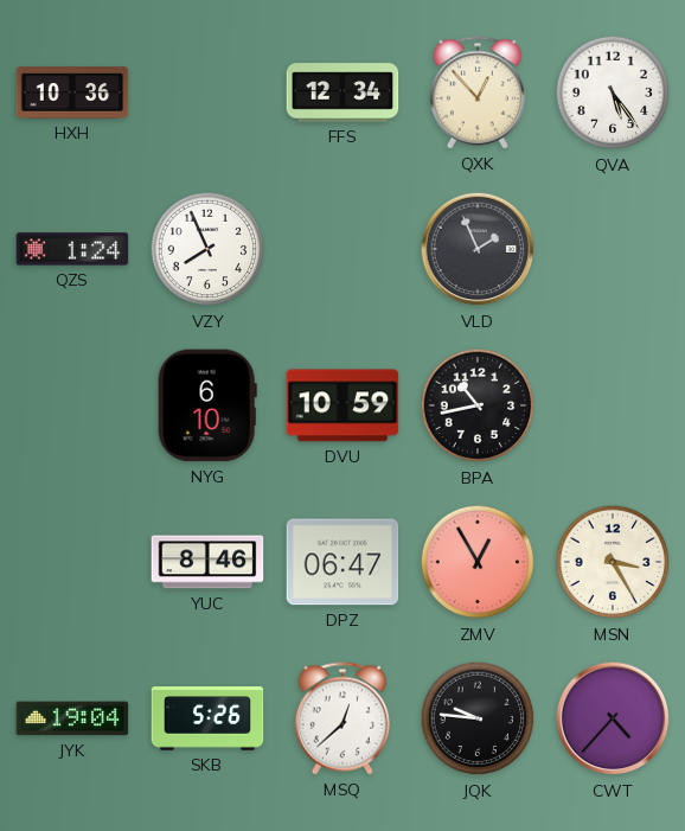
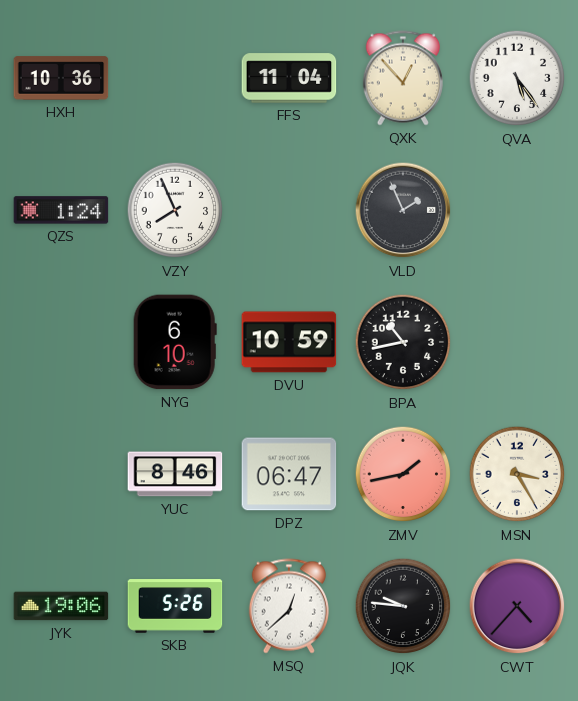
FFS: 12:34 -> 11:04 (289, 78)
ZMV: 12:55 -> 1:43 (403, 474)
JYK: 19:04 -> 19:06 (61, 606)
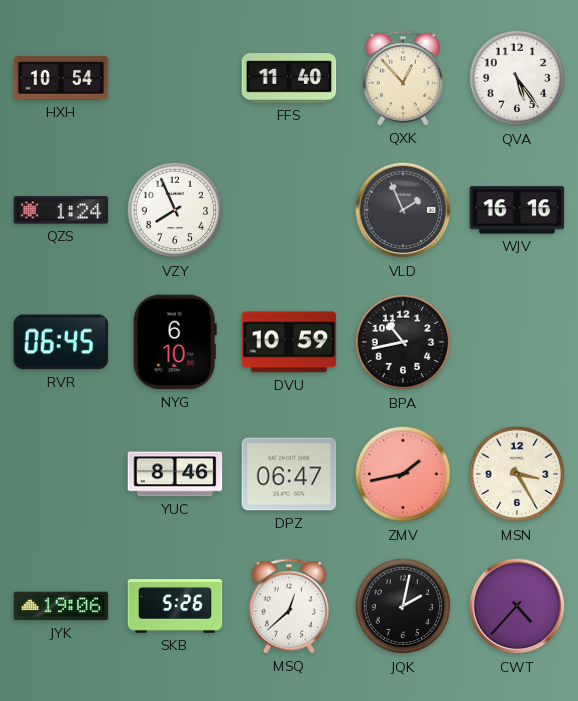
HXH: 10:36 -> 10:54 (61, 78)
FFS: 11:04 -> 11:40 (289, 78)
WJV: none -> 16:16 (517, 210)
RVR: none -> 06:45 (61, 342)
JQK: 9:46 -> 2:02 (403, 606)
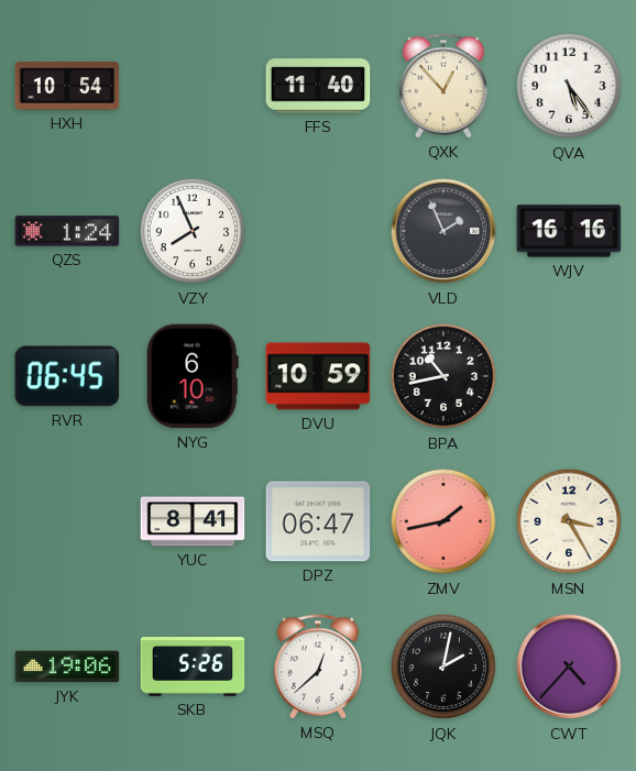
YUC: 8:46 -> 8:41 (193, 521)
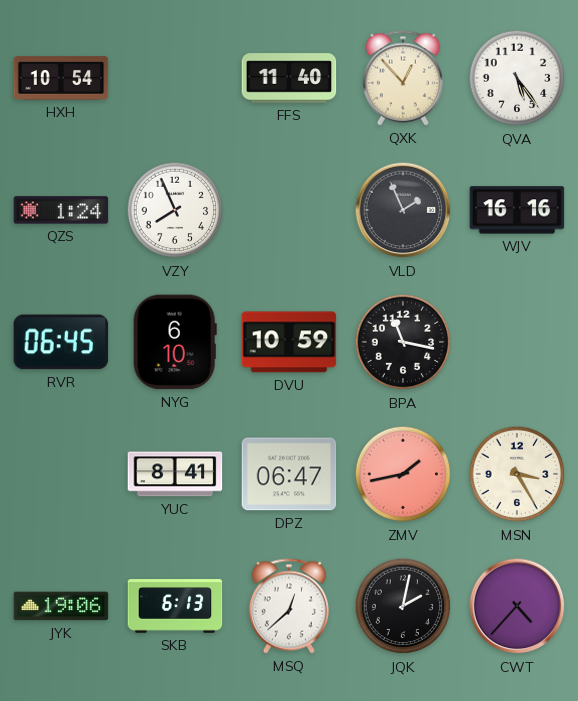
BPA: 10:43 -> 11:17 (403, 342)
SKB: 5:26 -> 6:13 (175, 606)
